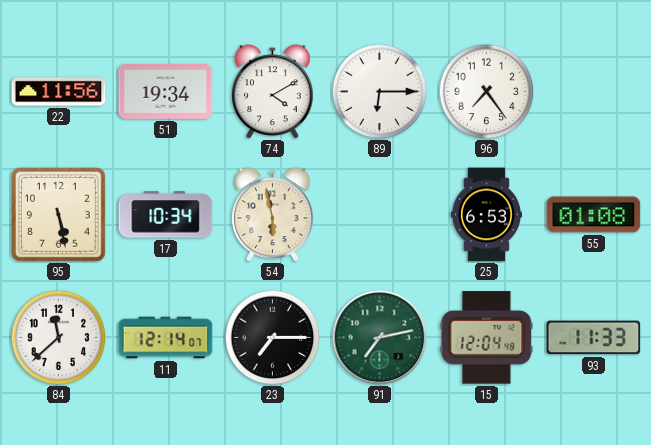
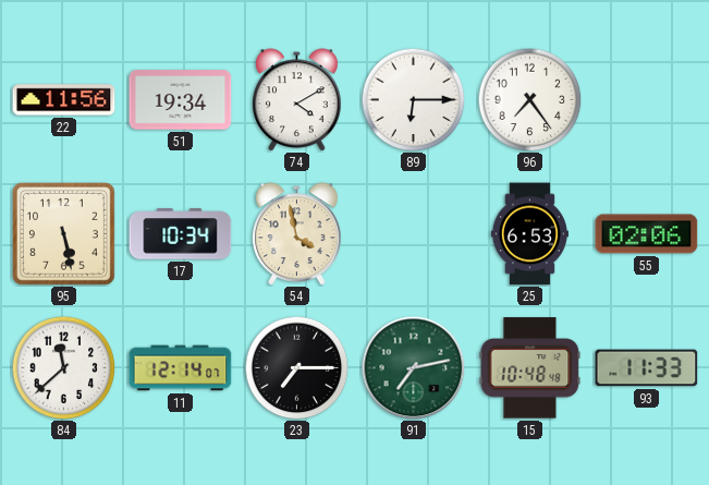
54: 5:58 -> 3:58 (297, 234)
55: 01:08 -> 02:06 (647, 234)
15: 12:04 -> 10:48 (530, 368)
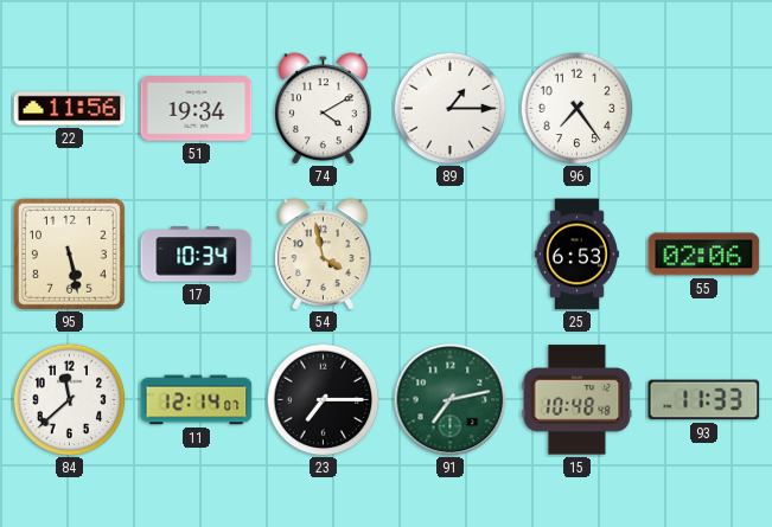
89: 6:15 -> 1:15 (449, 108)
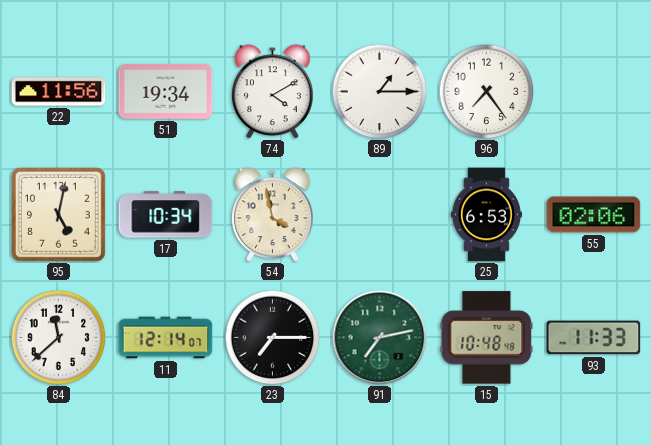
95: 5:28 -> 5:02 (58, 214)
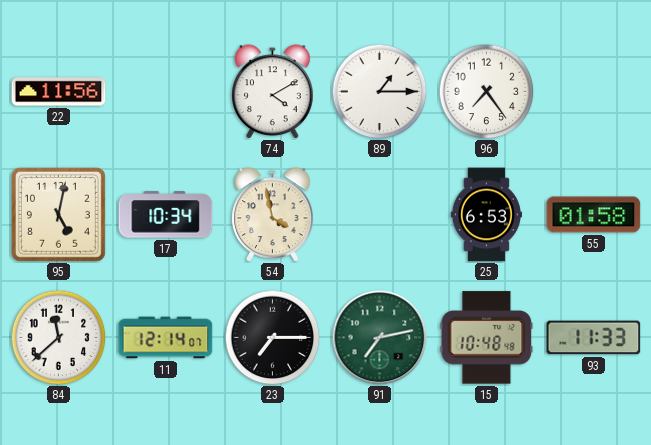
51: 19:34 -> none (166, 92)
55: 02:06 -> 01:58 (594, 215)
